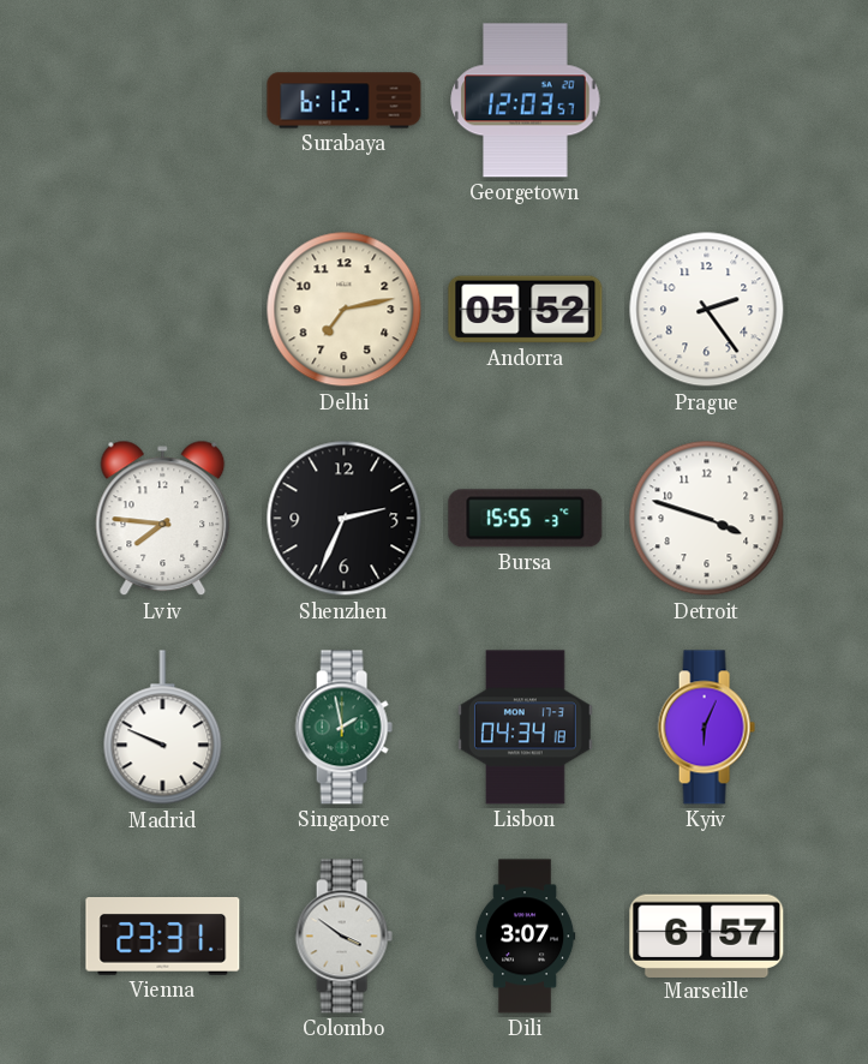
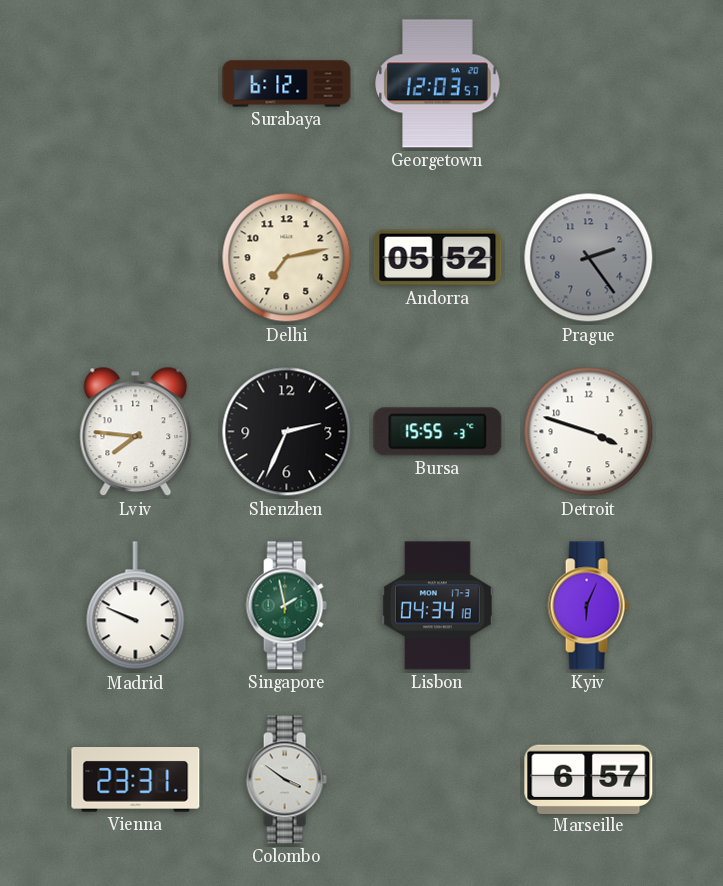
Prague dial: white -> grey (589, 258)
Dili: 3:07 -> none (525, 937)
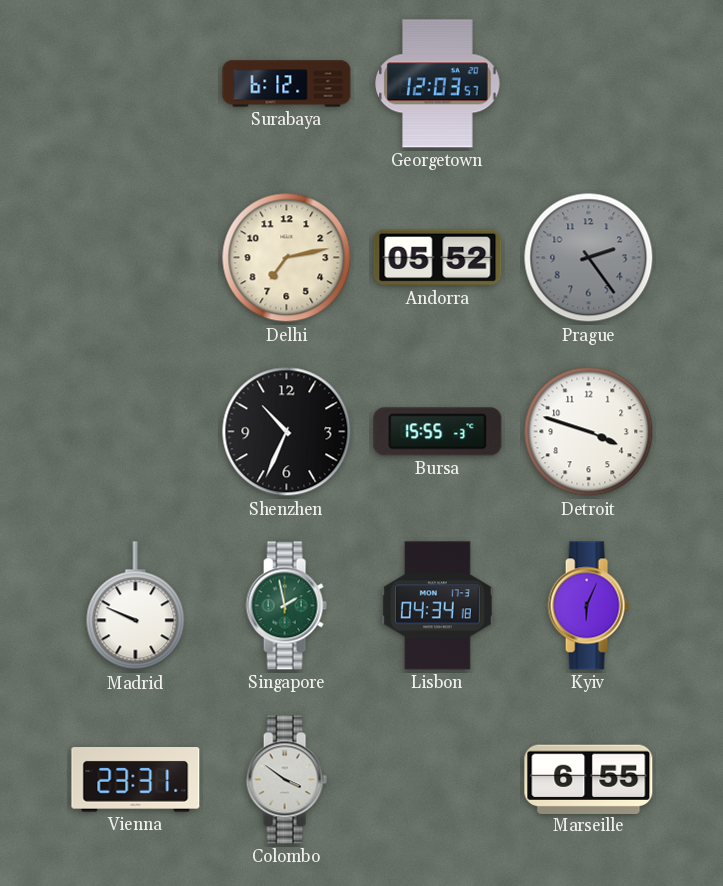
Lviv: 7:46 -> none (136, 432)
Shenzhen: 2:34 -> 10:34 (287, 432)
Marseille: 6:57 -> 6:55 (589, 779)
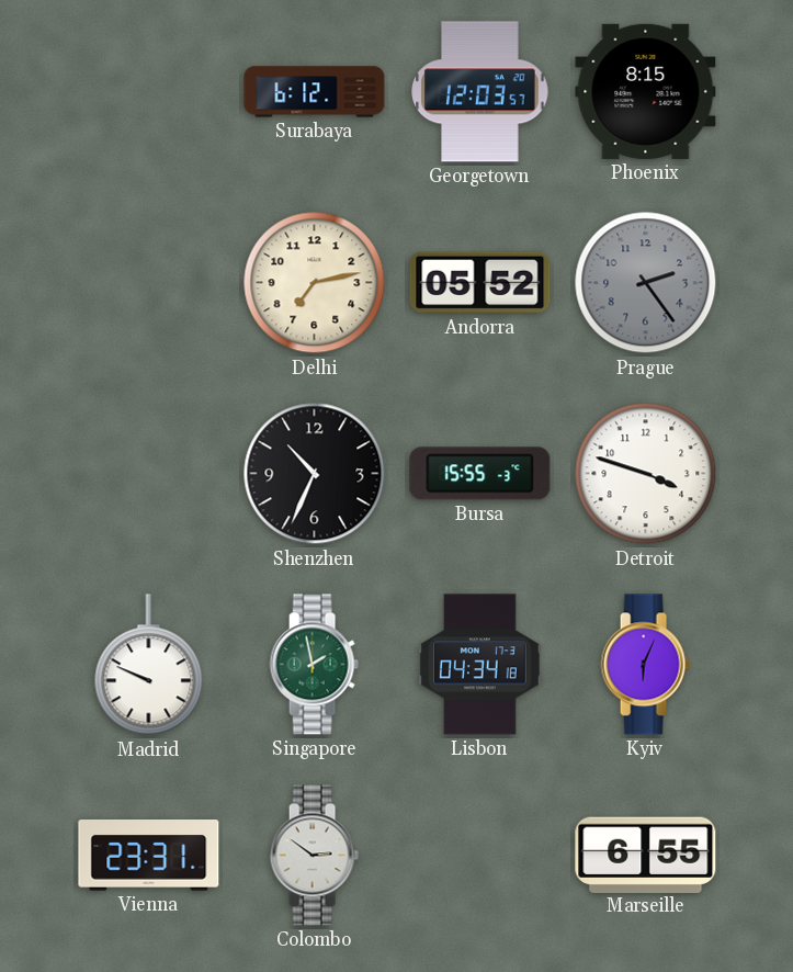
Phoenix: none -> 8:15 (646, 91)
Colombo: 3:51 -> 2:51 (314, 856)
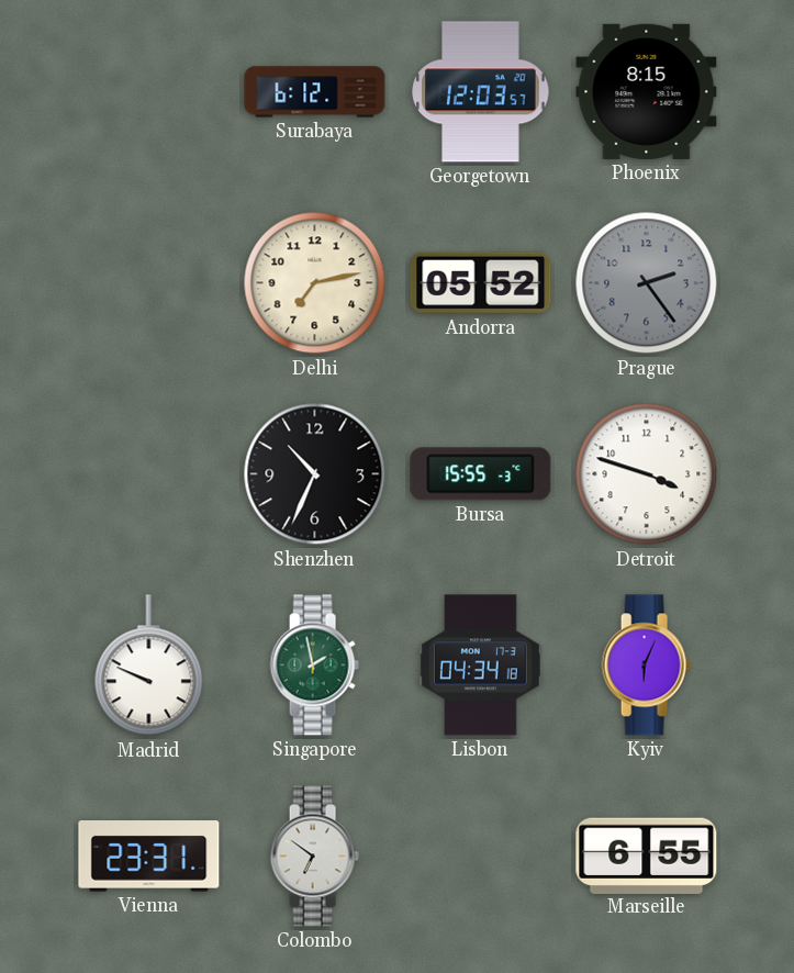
Colombo: 2:51 -> 6:51 (314, 857)
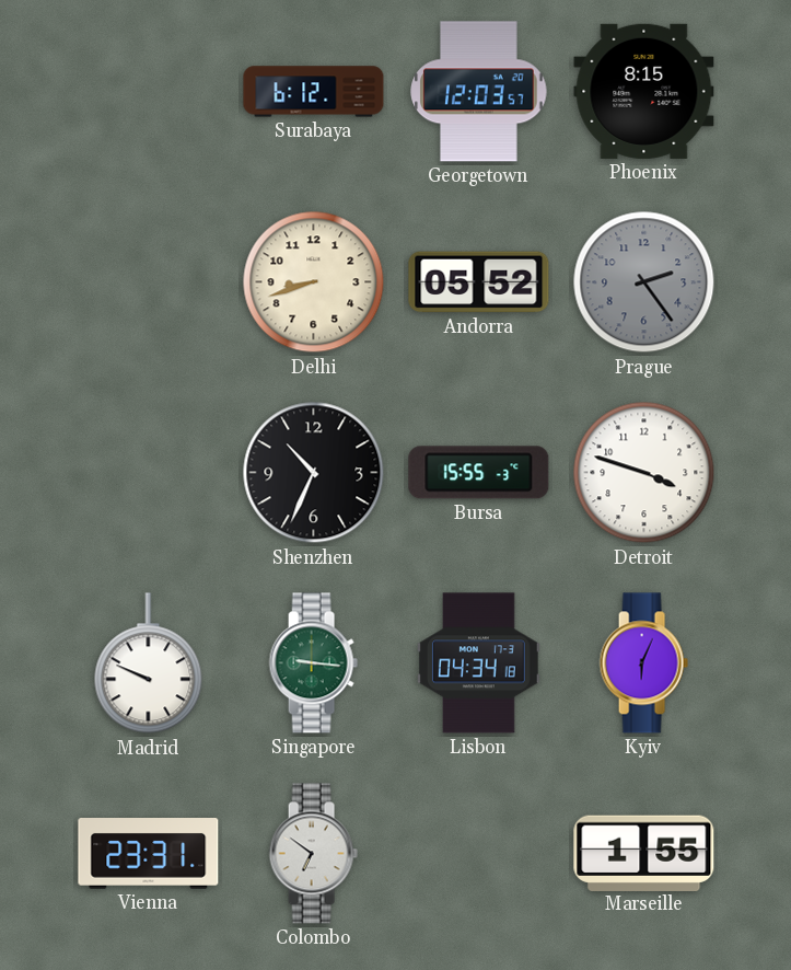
Delhi: 7:13 -> 8:42 (314, 282)
Singapore: 1:58 -> 9:16 (313, 663)
Marseille: 6:55 -> 1:55 (644, 853)
